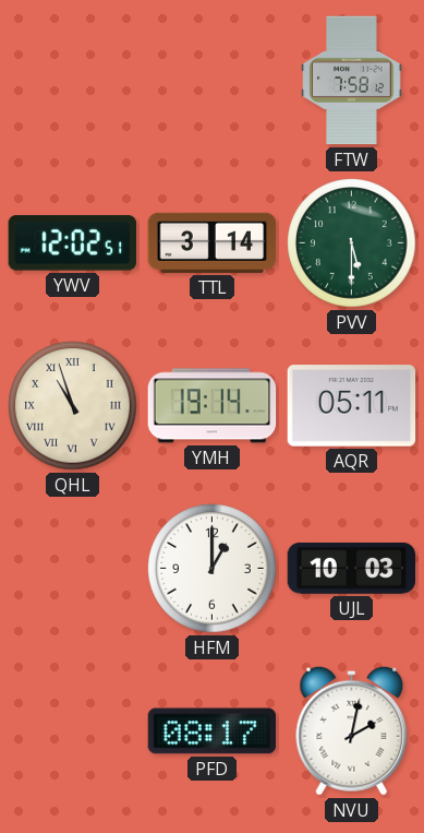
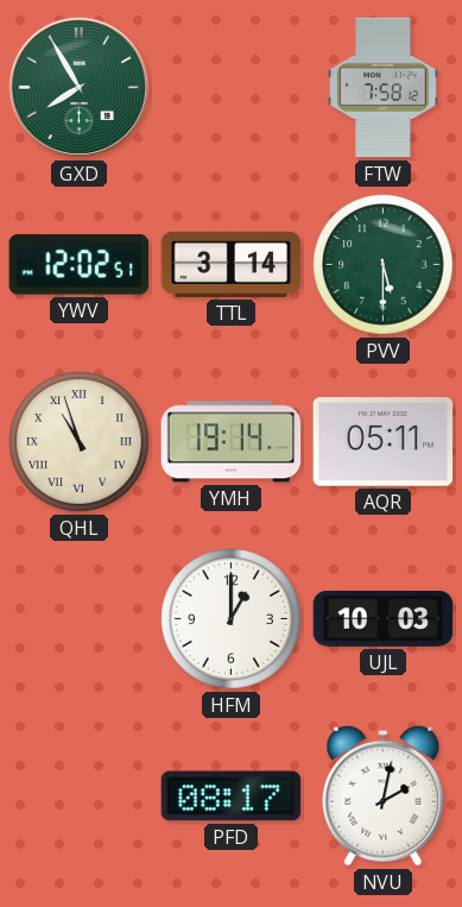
GXD: none -> 7:55 (80, 88)
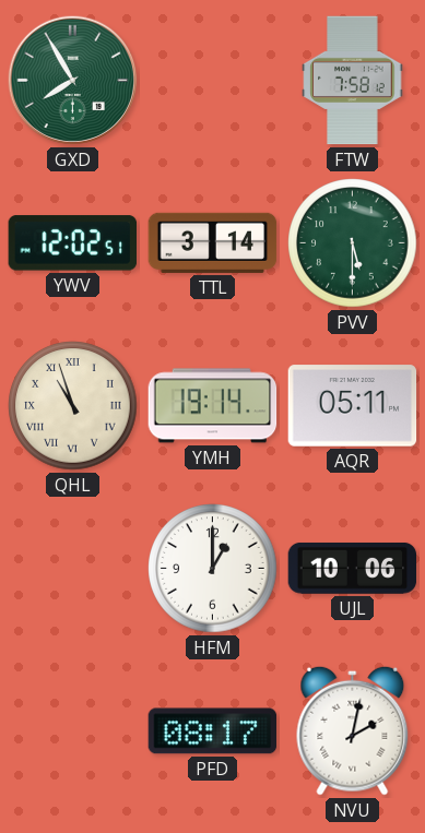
UJL: 10:03 -> 10:06 (353, 568)
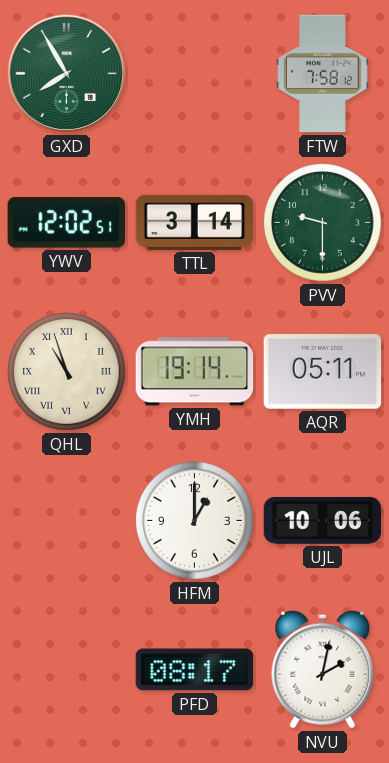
PVV: 5:30 -> 9:30 (323, 223)
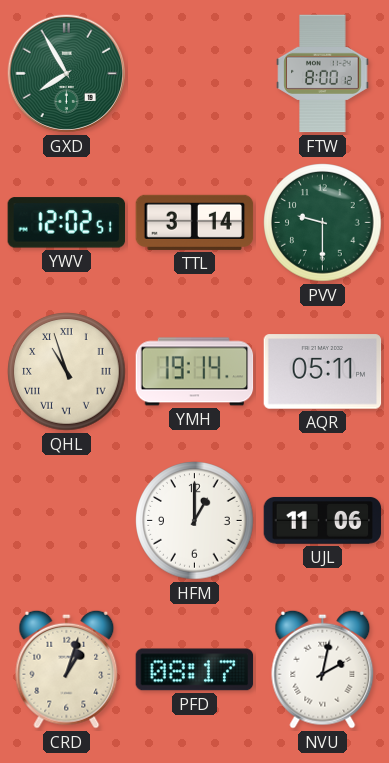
FTW: 7:58 -> 8:00 (323, 74)
UJL: 10:06 -> 11:06 (323, 520)
CRD: none -> 1:03 (67, 669)
